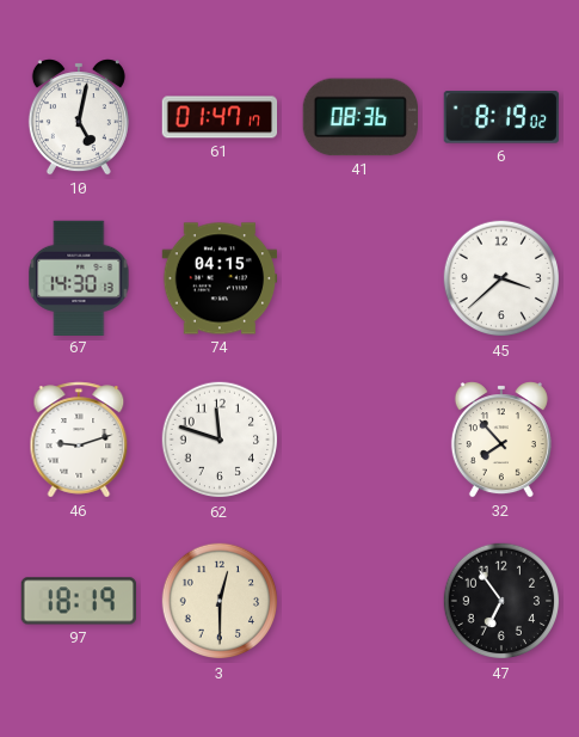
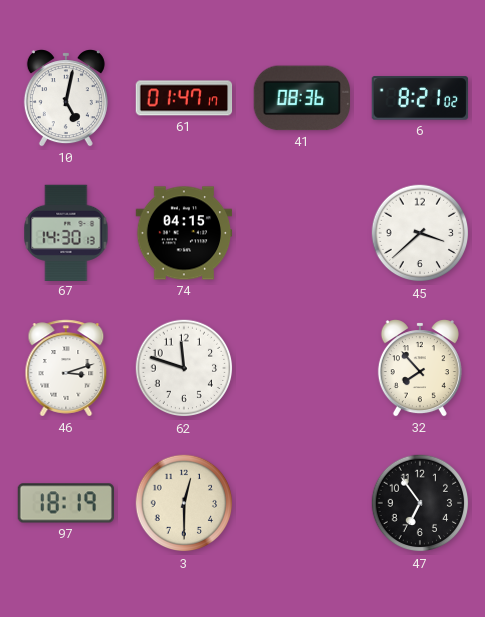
6: 8:19 -> 8:21 (420, 98)
46: 9:12 -> 3:12 (66, 368)
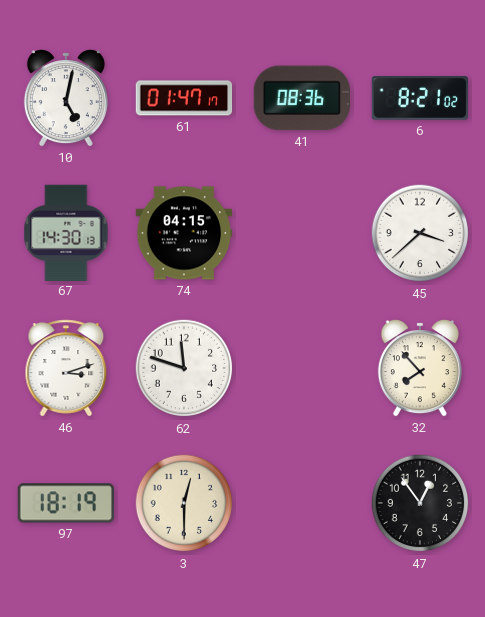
47: 6:54 -> 12:54 (420, 503)
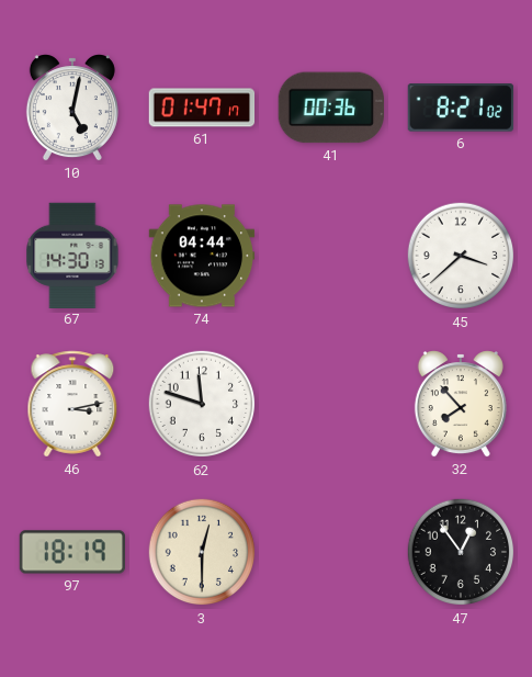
41: 08:36 -> 00:36 (330, 108)
74: 04:15 -> 04:44 (202, 256)
46: 3:12 -> 3:13 (72, 404)
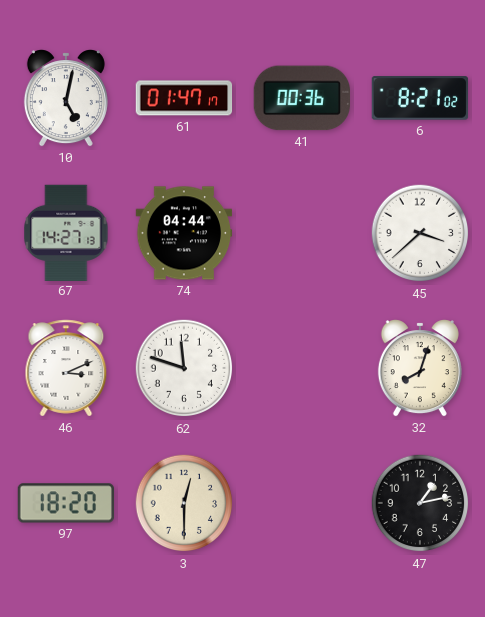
67: 14:30 -> 14:27 (66, 232)
46: 3:13 -> 3:11 (66, 368)
32: 7:53 -> 8:03 (420, 368)
97: 18:19 -> 18:20 (66, 503)
47: 12:54 -> 1:13 (420, 503)
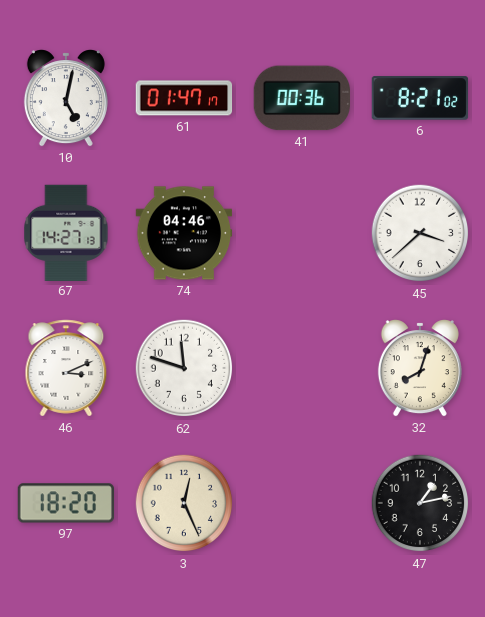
74: 04:44 -> 04:46 (184, 233)
3: 12:30 -> 12:26 (184, 503)
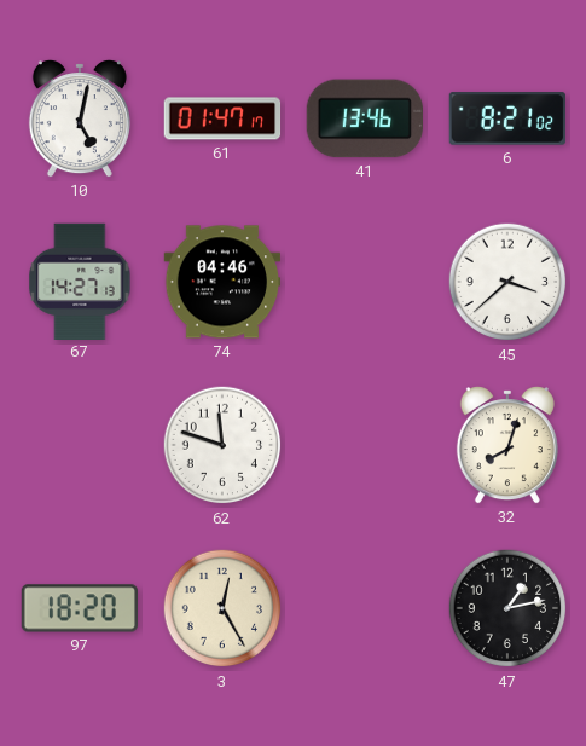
41: 00:36 -> 13:46 (364, 118)
46: 3:11 -> none (66, 368)
3: 12:26 -> 12:25 (222, 608)
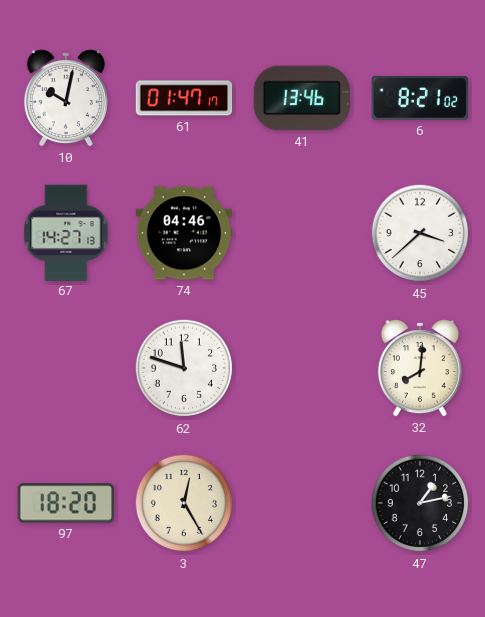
10: 5:02 -> 10:02 (66, 98)
32: 8:03 -> 8:01 (420, 368)
